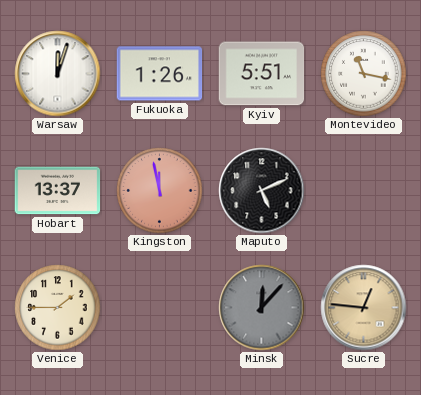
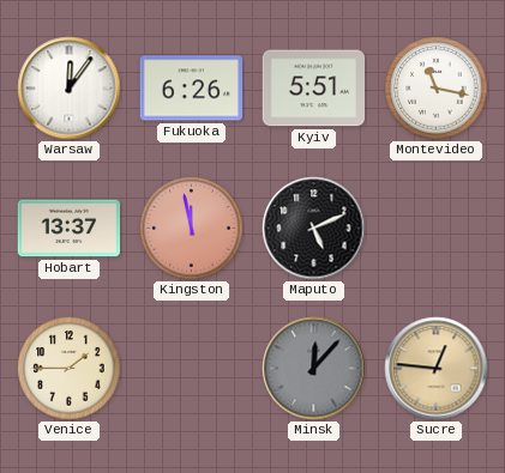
Warsaw: 12:03 -> 12:06 (70, 89)
Fukuoka: 1:26 -> 6:26 (192, 89)
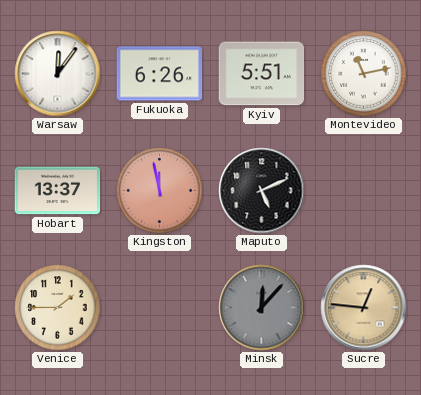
Montevideo: 11:17 -> 11:13 (364, 74)
